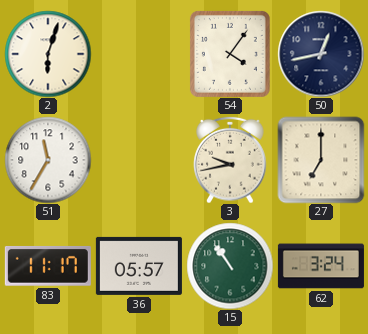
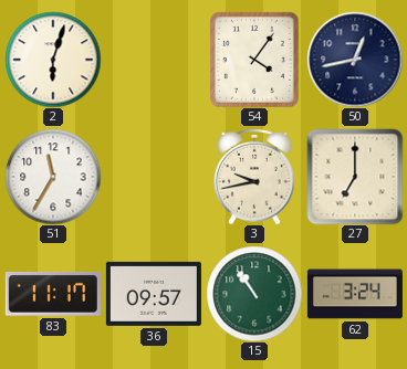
36: 05:57 -> 09:57 (154, 294)
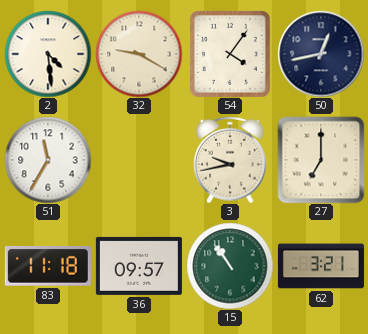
2: 6:03 -> 4:29 (48, 54)
32: none -> 9:20 (139, 54)
83: 11:17 -> 11:18 (48, 266)
62: 3:24 -> 3:21 (321, 266)
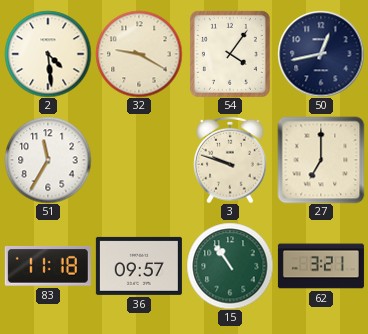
3: 9:43 -> 9:48 (230, 160)
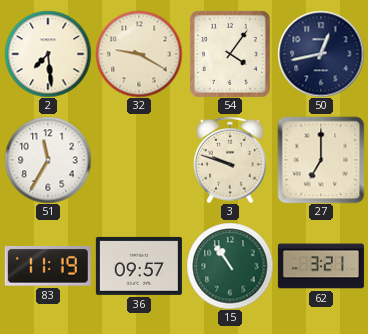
2: 4:29 -> 7:29 (48, 54)
83: 11:18 -> 11:19 (48, 266)
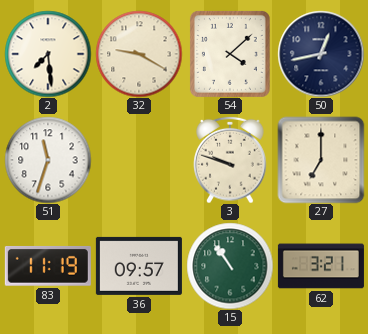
54: 4:06 -> 4:08 (230, 54)
51: 11:35 -> 11:33 (48, 160)
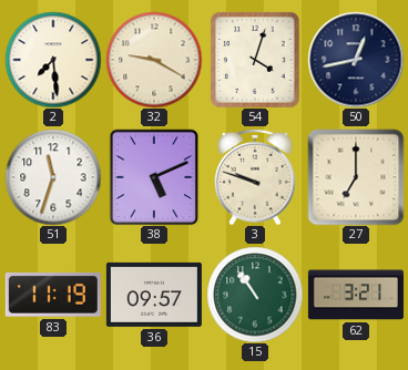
54: 4:08 -> 4:03 (255, 60)
38: none -> 5:11 (154, 177)
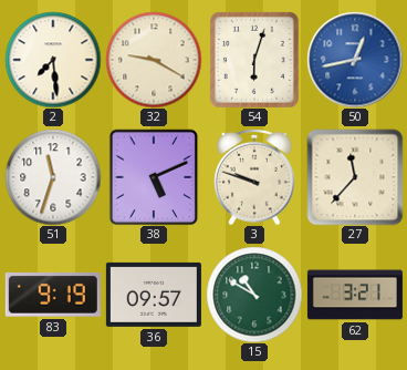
54: 4:03 -> 6:03 (254, 60)
50 dial: navy -> blue (355, 60)
27: 7:00 -> 11:37 (355, 177)
83: 11:19 -> 9:19 (53, 295)
15: 10:54 -> 10:50 (254, 295)
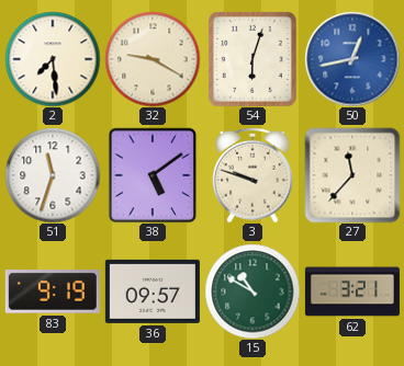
38: 5:11 -> 5:09 (153, 175)
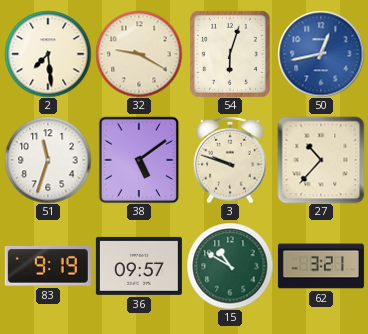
27: 11:37 -> 10:37 (321, 160)
